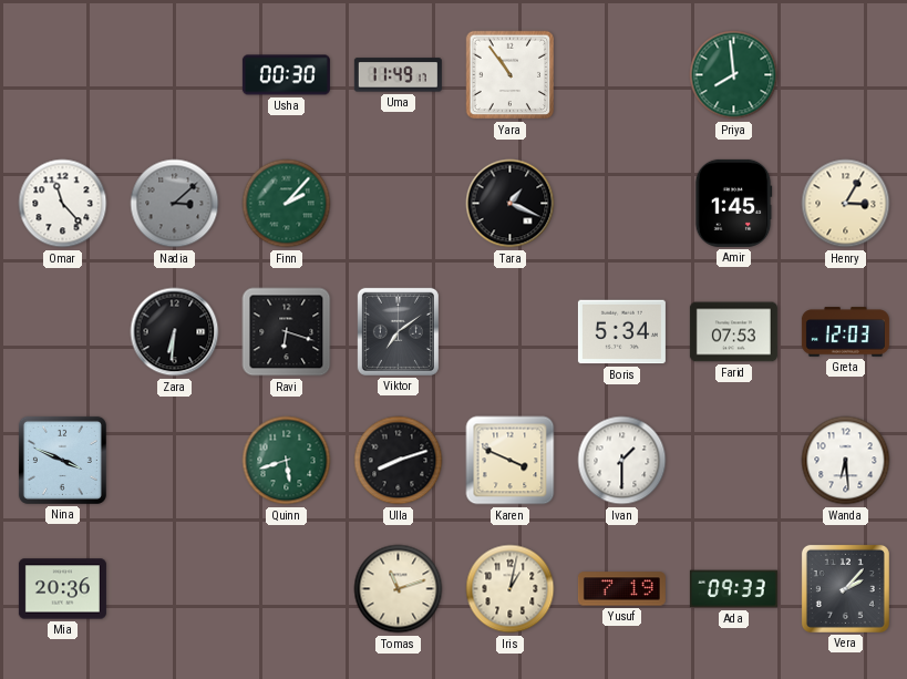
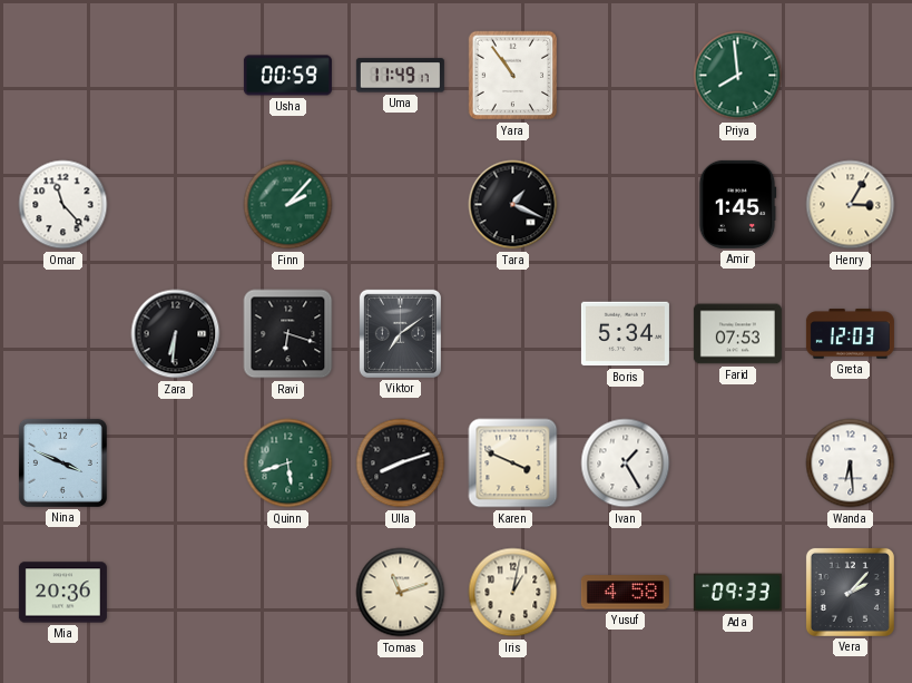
Usha: 00:30 -> 00:59 (287, 76)
Nadia: 3:08 -> none (175, 204)
Ivan: 1:30 -> 1:25 (626, 464)
Yusuf: 7:19 -> 4:58 (625, 593)
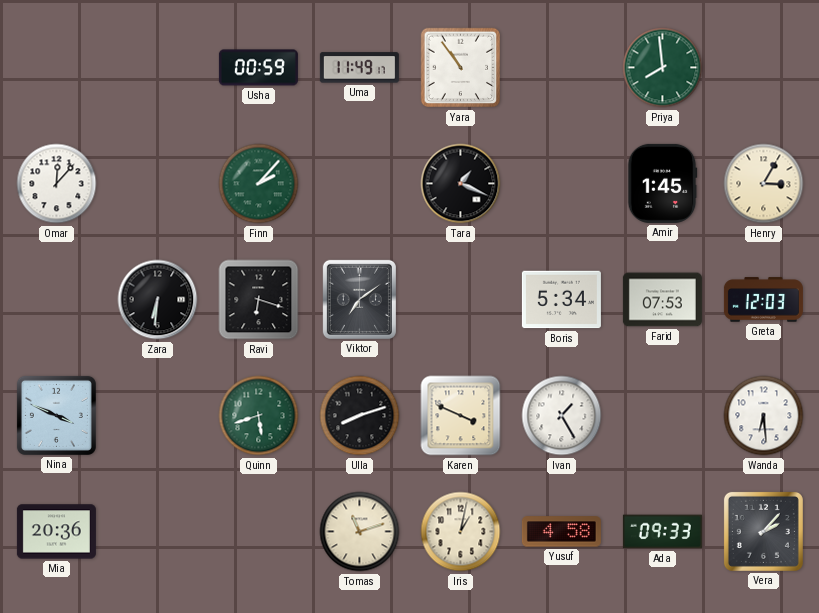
Omar: 11:23 -> 12:07 (57, 184)
